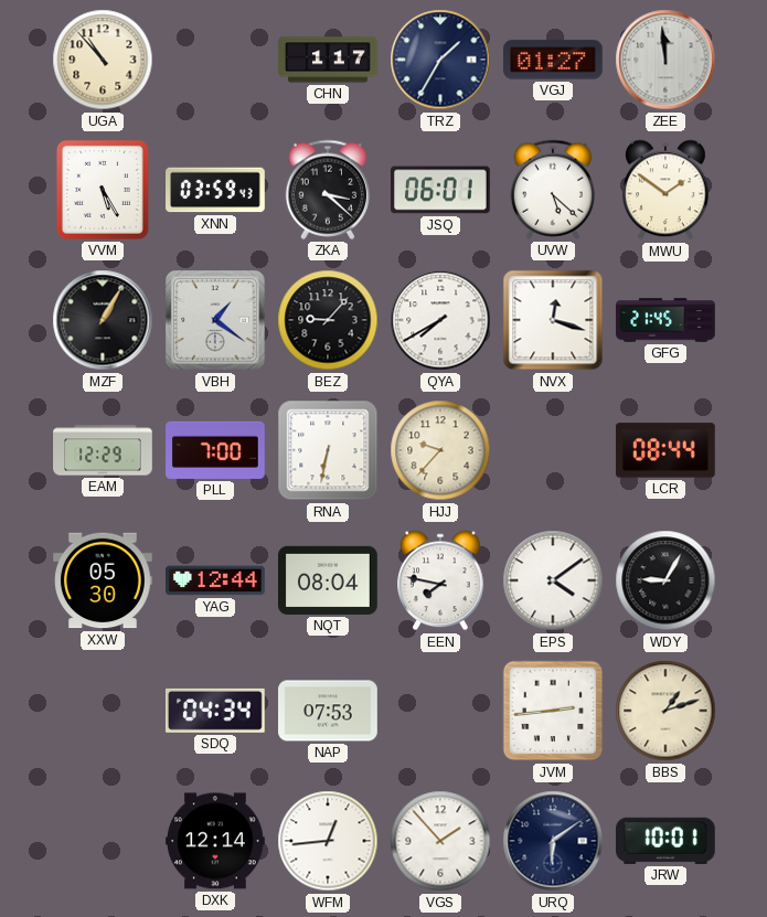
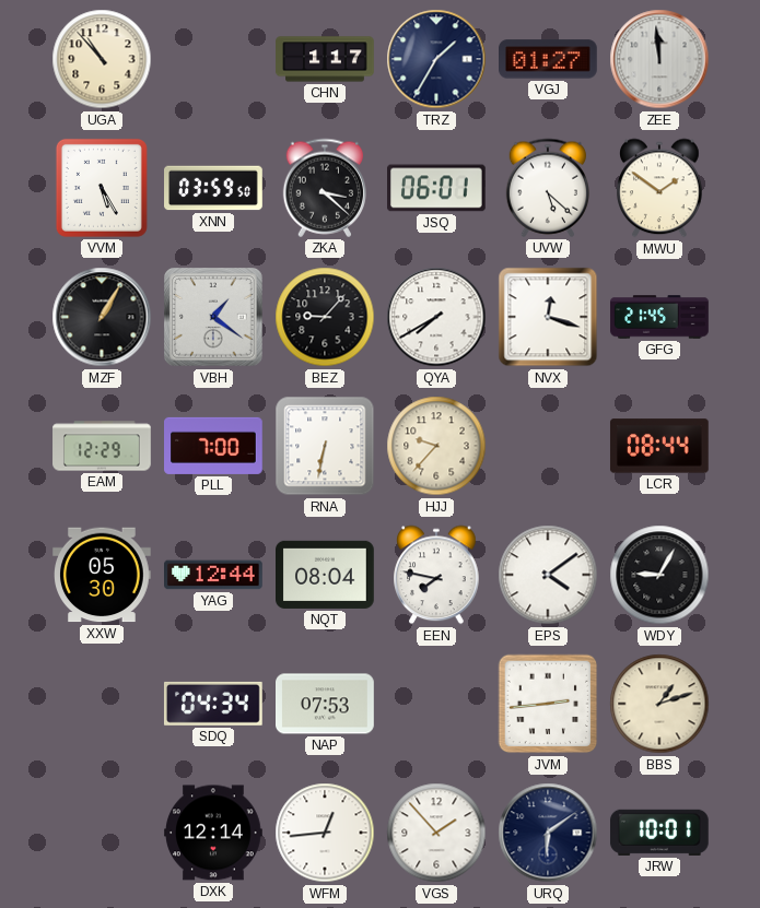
XNN: 03:59:43 -> 03:59:50 (213, 188)
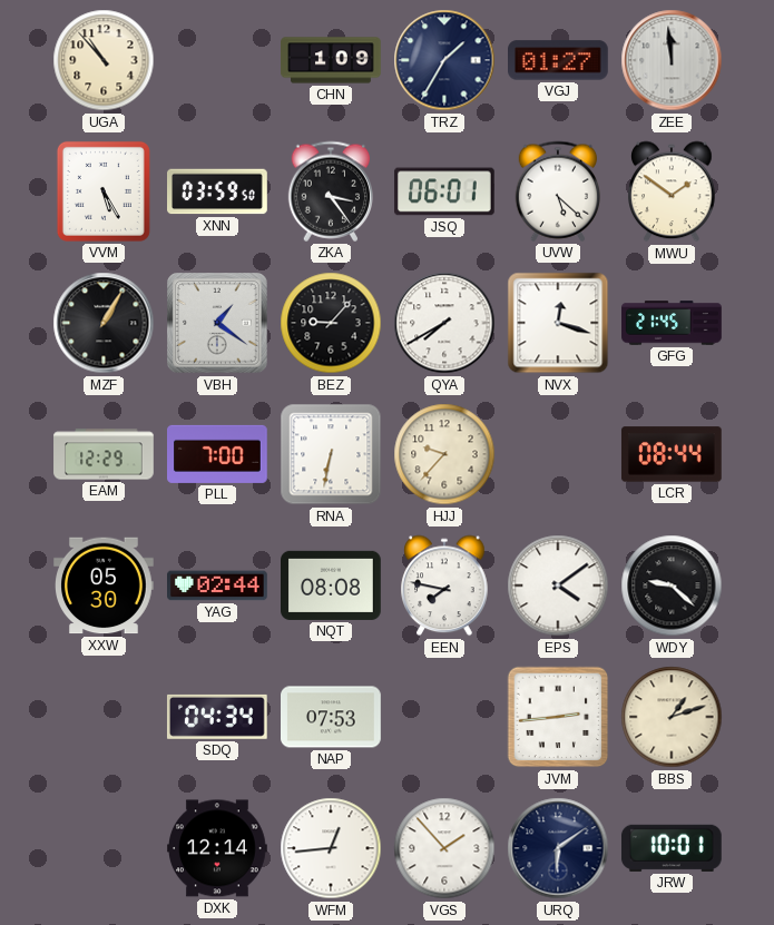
CHN: 1:17 -> 1:09 (331, 60)
ZKA: 3:22 -> 3:24 (330, 191)
YAG: 12:44 -> 02:44 (218, 585)
NQT: 08:04 -> 08:08 (332, 585)
WDY: 9:05 -> 9:22 (672, 585)
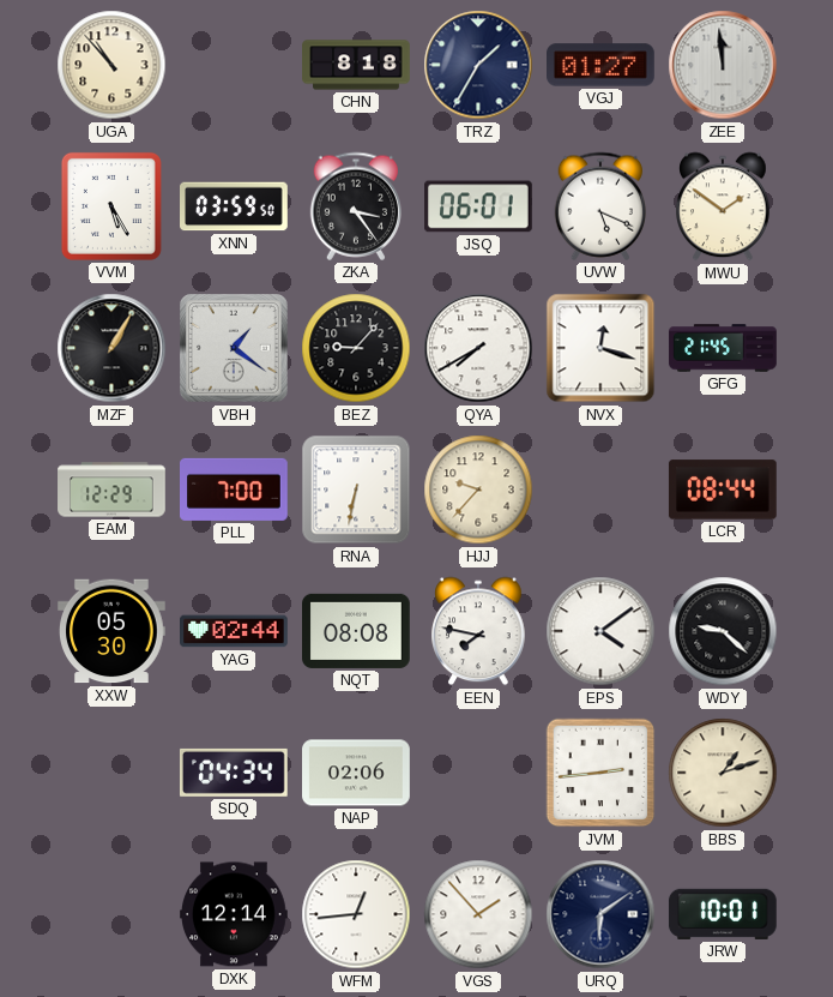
CHN: 1:09 -> 8:18 (356, 65)
UVW: 5:22 -> 5:19 (599, 206)
NAP: 07:53 -> 02:06 (357, 773)
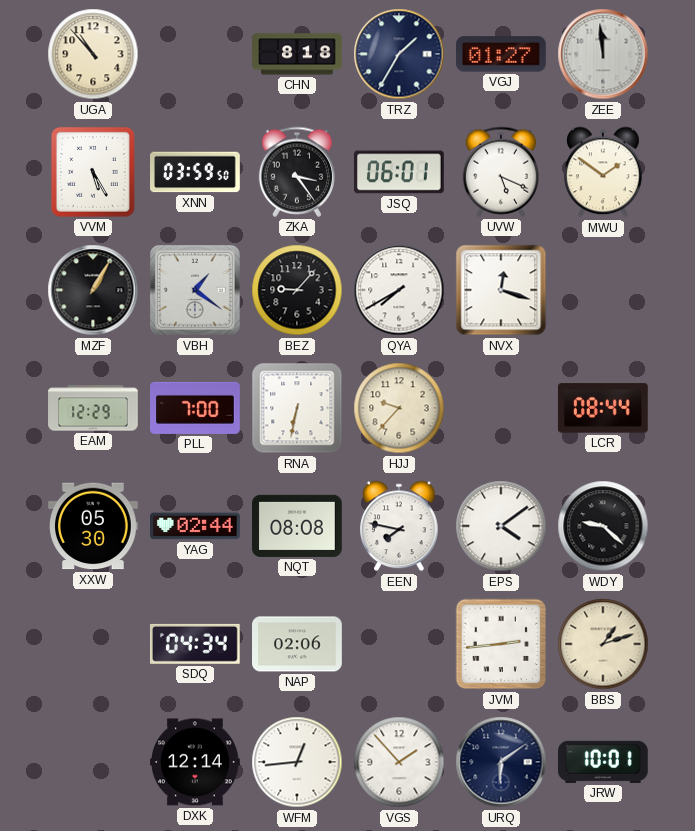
GFG: 21:45 -> none (723, 348)
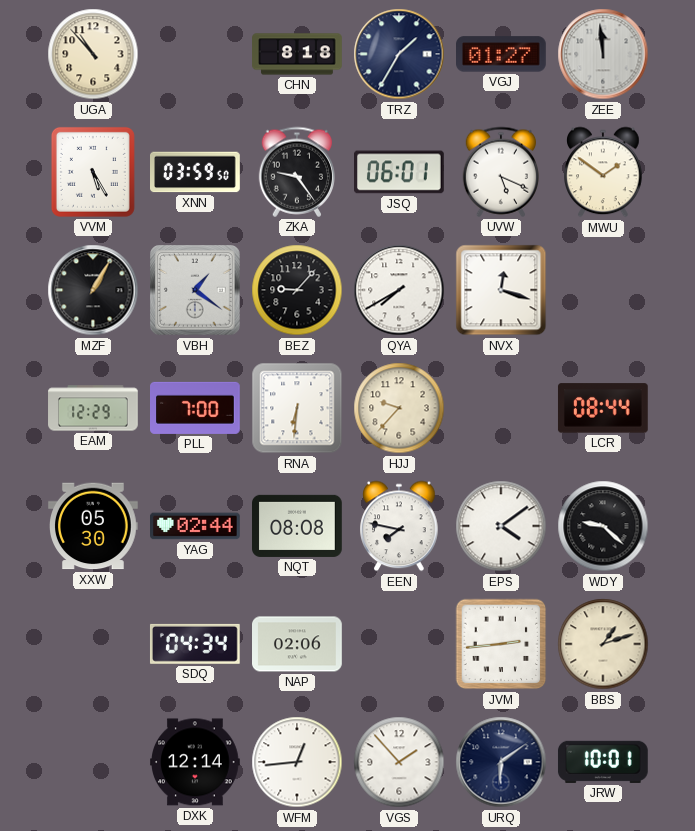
ZKA: 3:24 -> 9:24 (296, 172)
RNA: 6:32 -> 6:31 (297, 408)
